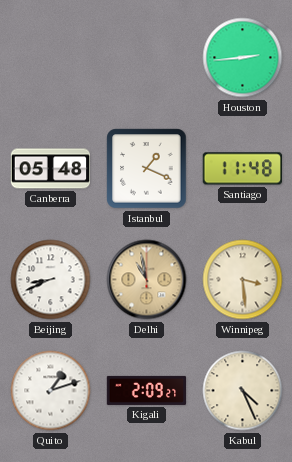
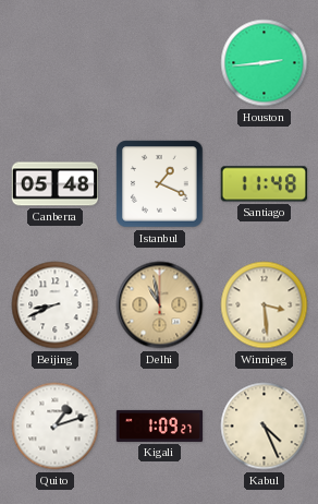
Kigali: 2:09 -> 1:09 (160, 425)
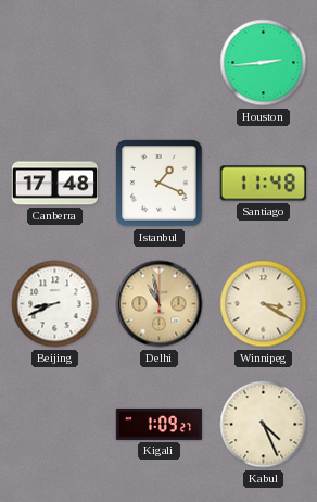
Canberra: 05:48 -> 17:48 (55, 184)
Winnipeg: 3:29 -> 3:20 (264, 304)
Quito: 1:12 -> none (56, 427)
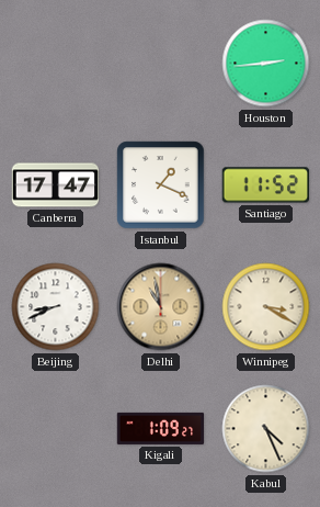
Canberra: 17:48 -> 17:47 (56, 185)
Santiago: 11:48 -> 11:52 (265, 185)
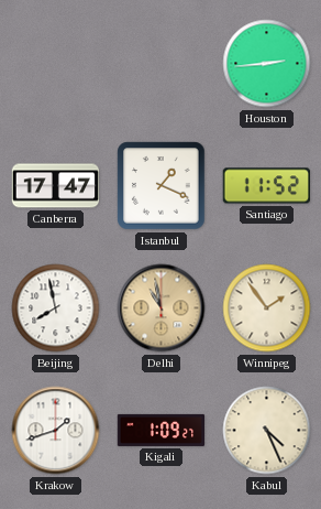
Beijing: 8:41 -> 7:58 (56, 308)
Winnipeg: 3:20 -> 1:54 (267, 308)
Krakow: none -> 1:42 (56, 431)
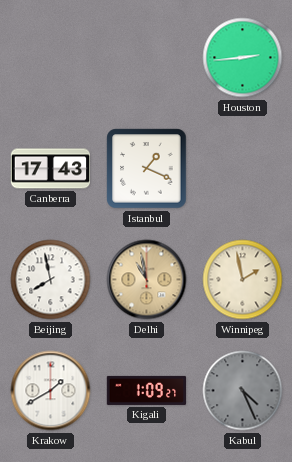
Canberra: 17:47 -> 17:43 (51, 169)
Santiago: 11:52 -> none (266, 186)
Winnipeg: 1:54 -> 1:58 (243, 280)
Krakow: 1:42 -> 1:40 (51, 391)
Kabul dial: cream -> grey (243, 391)
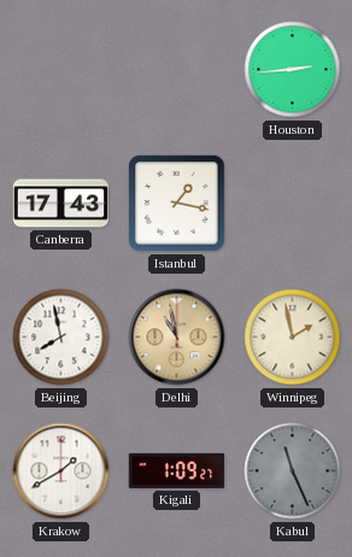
Istanbul: 1:19 -> 1:17 (177, 204)
Kabul: 4:26 -> 11:26 (293, 471)
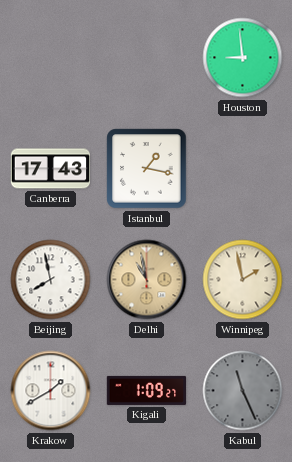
Houston: 2:44 -> 8:59 (243, 58)
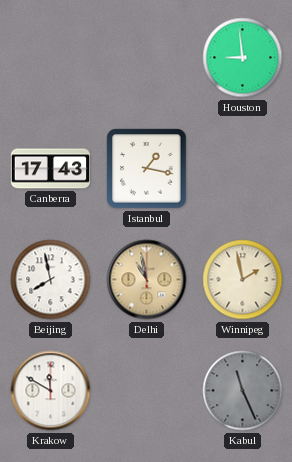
Krakow: 1:40 -> 11:50 (51, 391)
Kigali: 1:09 -> none (147, 390)
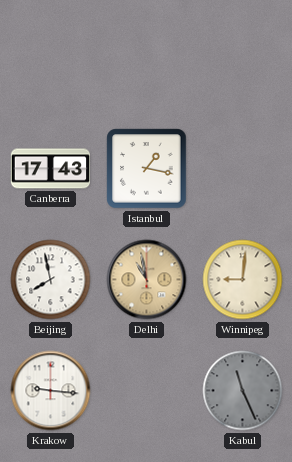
Houston: 8:59 -> none (243, 58)
Winnipeg: 1:58 -> 9:01 (243, 280)
Krakow: 11:50 -> 9:16 (51, 391)
